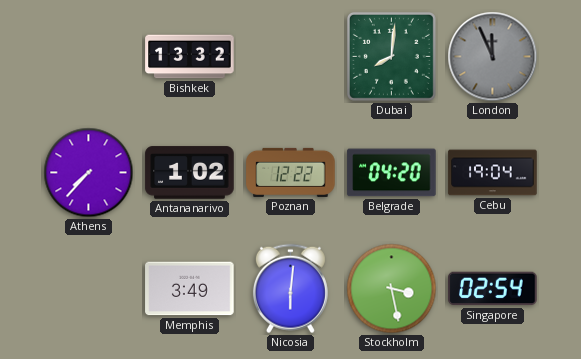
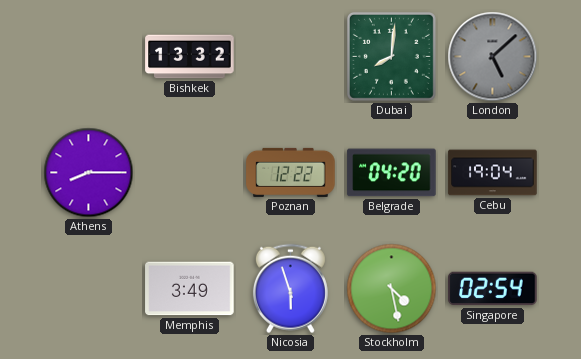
London: 11:56 -> 5:08 (493, 57)
Athens: 7:37 -> 8:15 (89, 173)
Antananarivo: 1:02 -> none (190, 173)
Nicosia: 6:01 -> 5:57 (290, 289)
Stockholm: 3:28 -> 4:28 (392, 289)
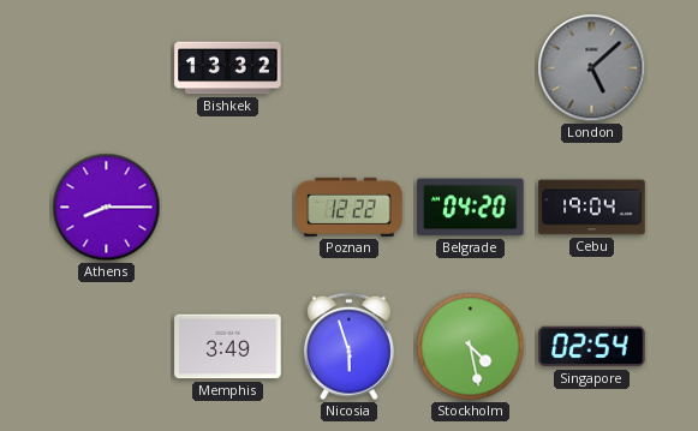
Dubai: 8:01 -> none (391, 56)
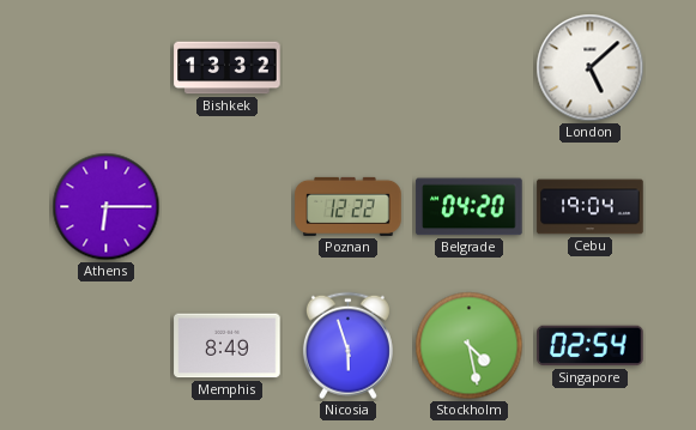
London dial: grey -> white (591, 68)
Athens: 8:15 -> 6:15 (107, 207)
Memphis: 3:49 -> 8:49 (228, 346)
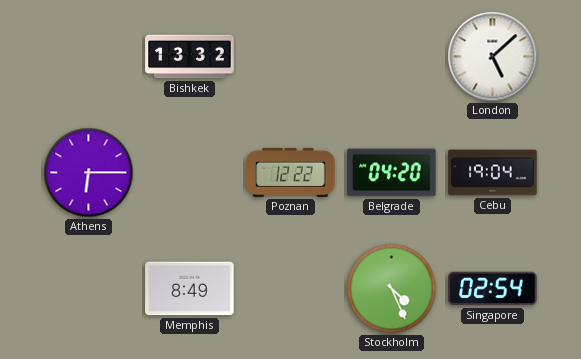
Nicosia: 5:57 -> none (347, 346)
Stockholm: 4:28 -> 4:26 (392, 289)
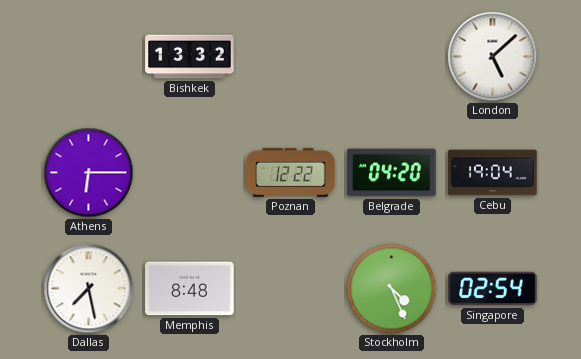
Dallas: none -> 7:28 (89, 289)
Memphis: 8:49 -> 8:48 (190, 289)
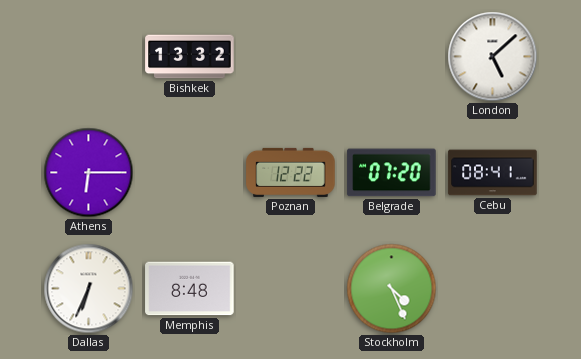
Belgrade: 04:20 -> 07:20 (392, 173)
Cebu: 19:04 -> 08:41 (493, 173)
Dallas: 7:28 -> 6:34 (89, 289)
Singapore: 02:54 -> none (493, 289)
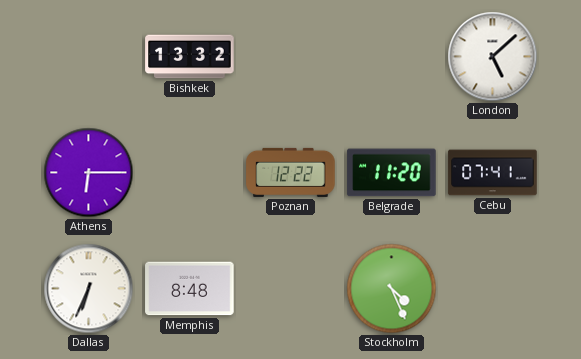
Belgrade: 07:20 -> 11:20 (392, 173)
Cebu: 08:41 -> 07:41 (493, 173)
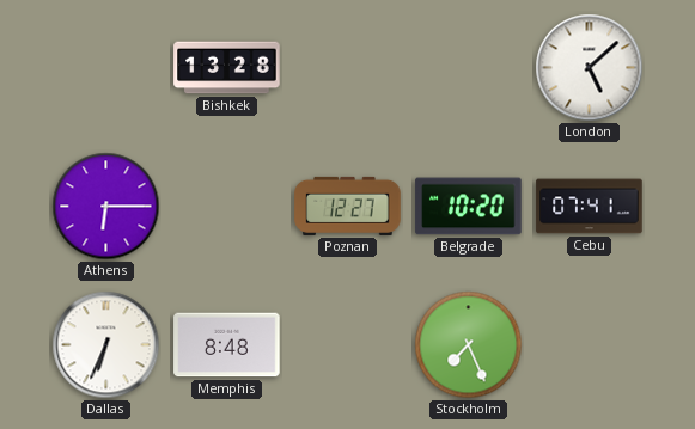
Bishkek: 13:32 -> 13:28 (227, 68)
Poznan: 12:22 -> 12:27 (348, 206)
Belgrade: 11:20 -> 10:20 (469, 207)
Stockholm: 4:26 -> 7:26 (469, 345)
